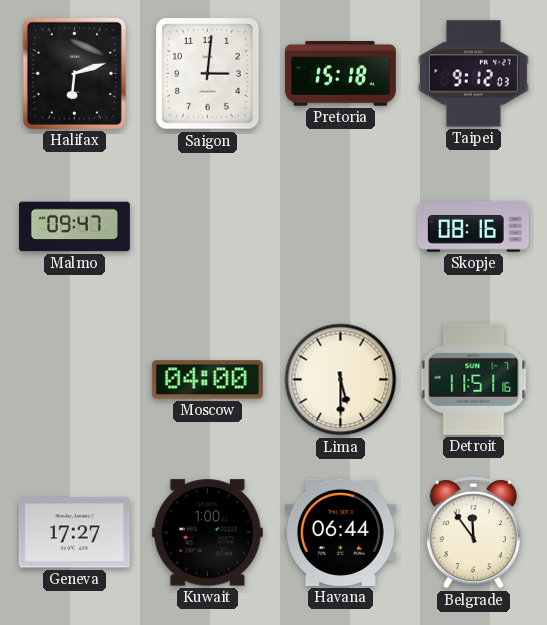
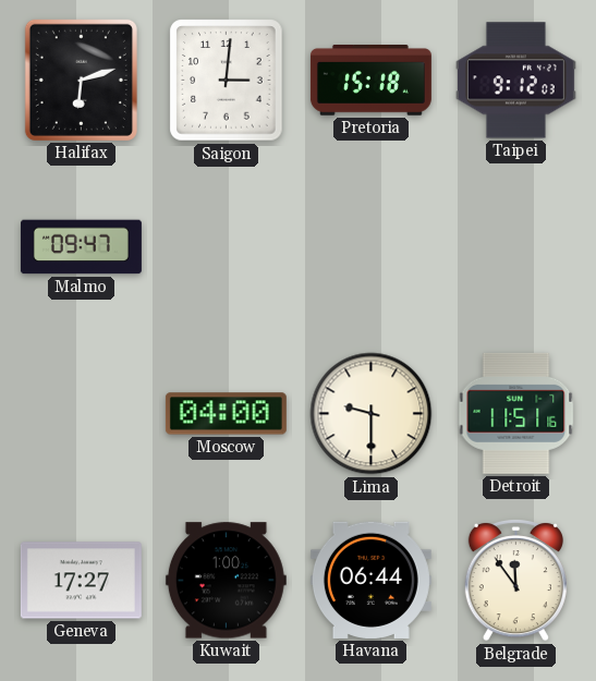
Skopje: 08:16 -> none (473, 227)
Lima: 5:30 -> 9:30 (372, 414)
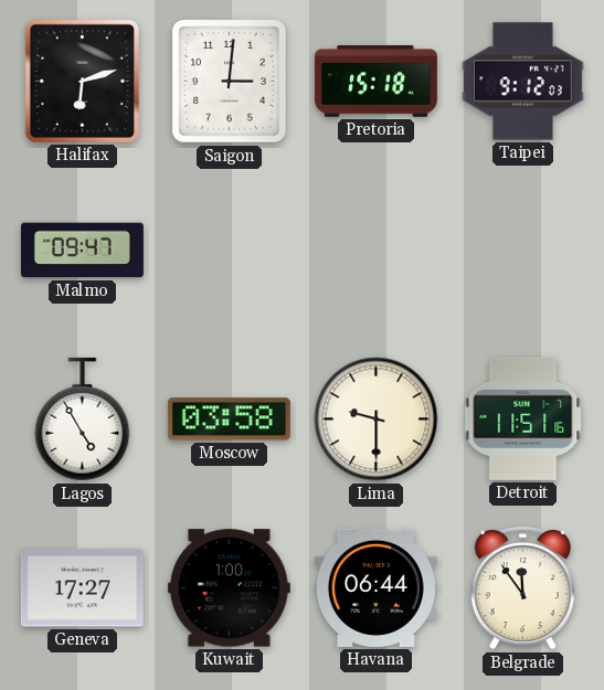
Lagos: none -> 4:55 (83, 420)
Moscow: 04:00 -> 03:58 (229, 420)
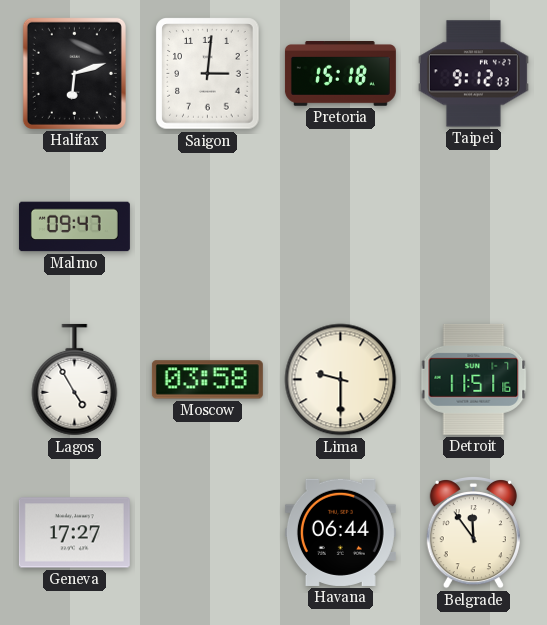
Kuwait: 1:00 -> none (229, 588)
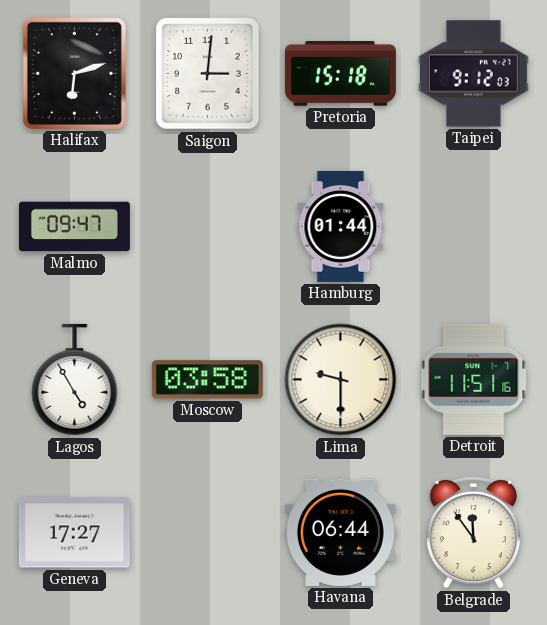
Hamburg: none -> 01:44 (341, 226)
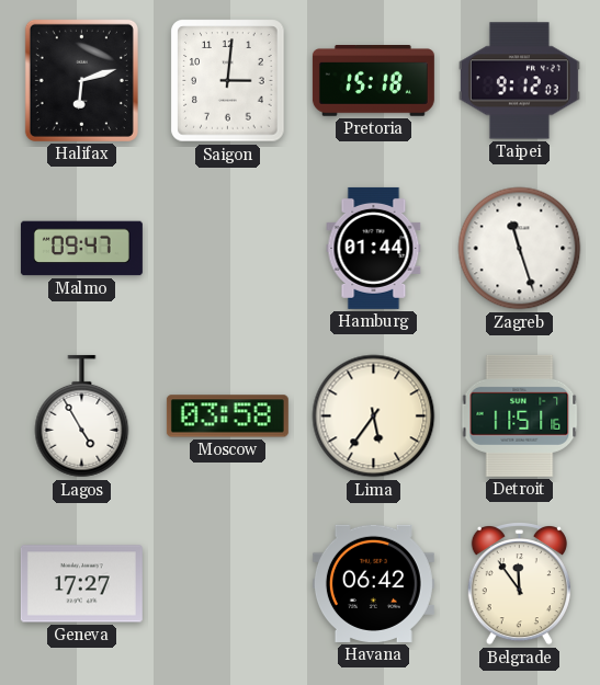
Zagreb: none -> 11:27 (520, 249)
Lima: 9:30 -> 5:36 (374, 416)
Havana: 06:44 -> 06:42 (373, 583)
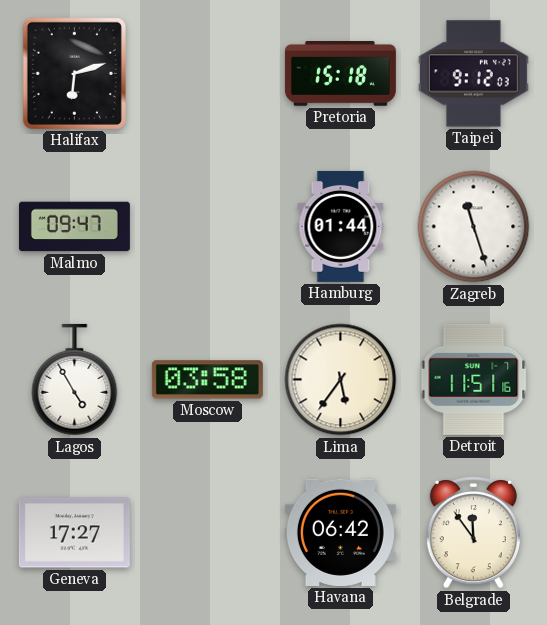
Saigon: 3:01 -> none (228, 81)
